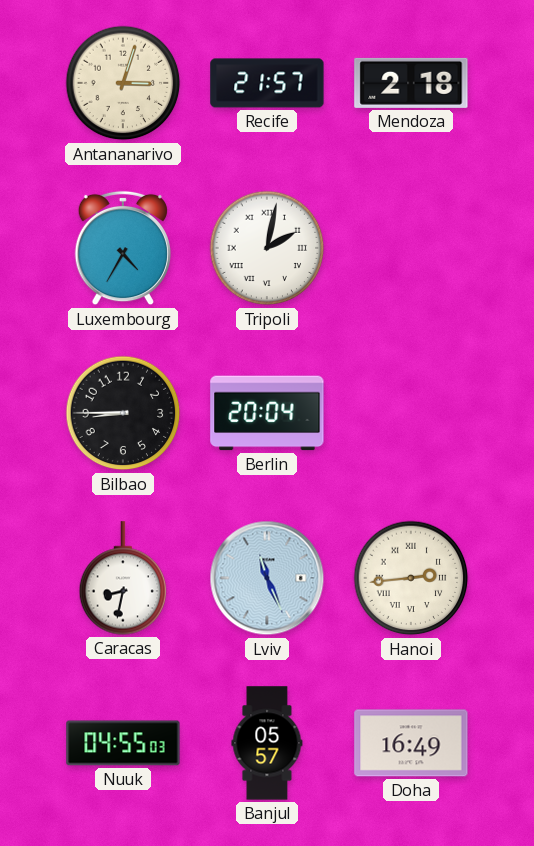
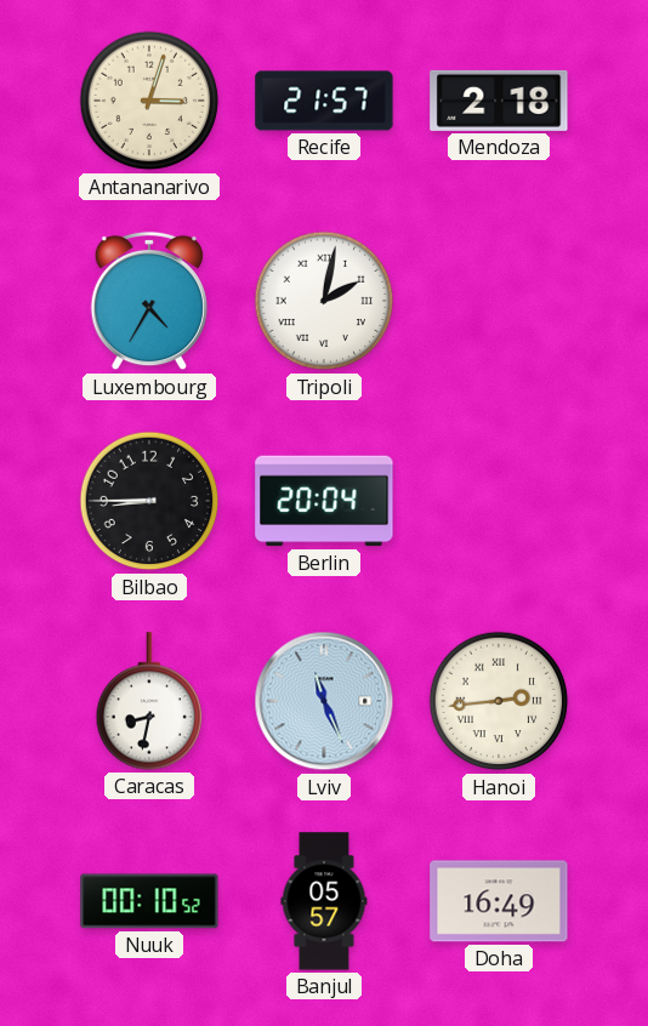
Nuuk: 04:55 -> 00:10 (149, 901)
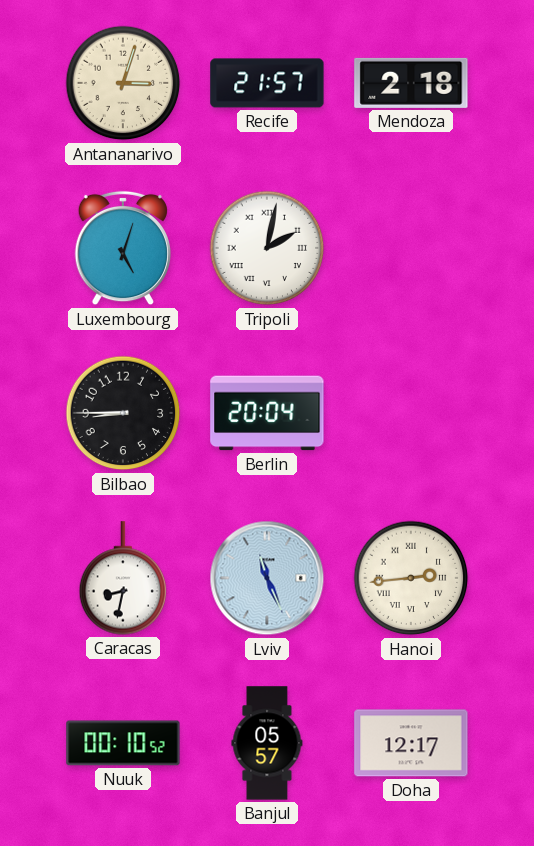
Luxembourg: 4:35 -> 5:03 (122, 248)
Doha: 16:49 -> 12:17 (411, 743)
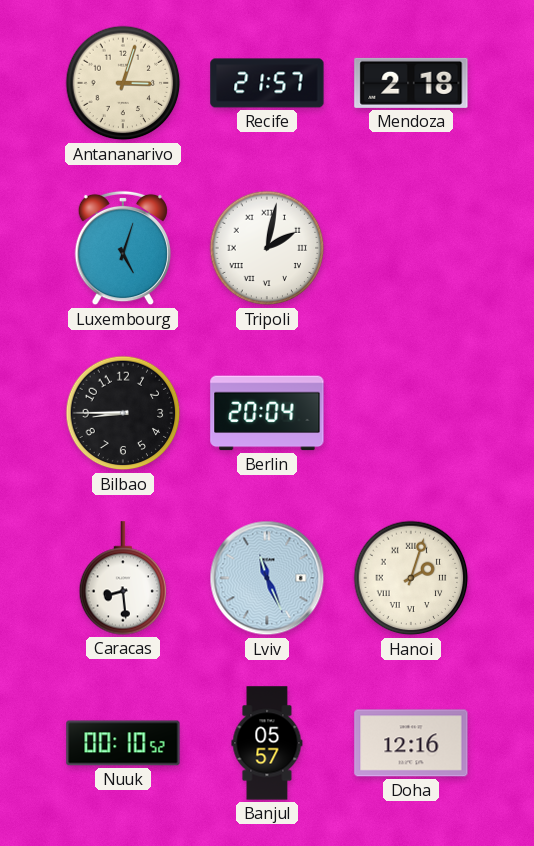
Caracas: 8:32 -> 8:29 (123, 578)
Hanoi: 2:44 -> 2:03 (411, 578)
Doha: 12:17 -> 12:16 (411, 743)
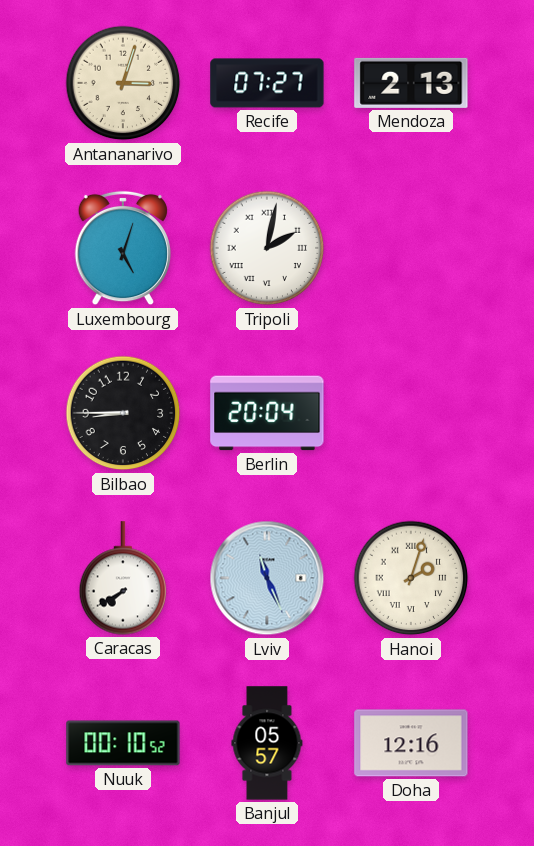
Recife: 21:57 -> 07:27 (267, 83)
Mendoza: 2:18 -> 2:13 (411, 83)
Caracas: 8:29 -> 7:40 (123, 578)
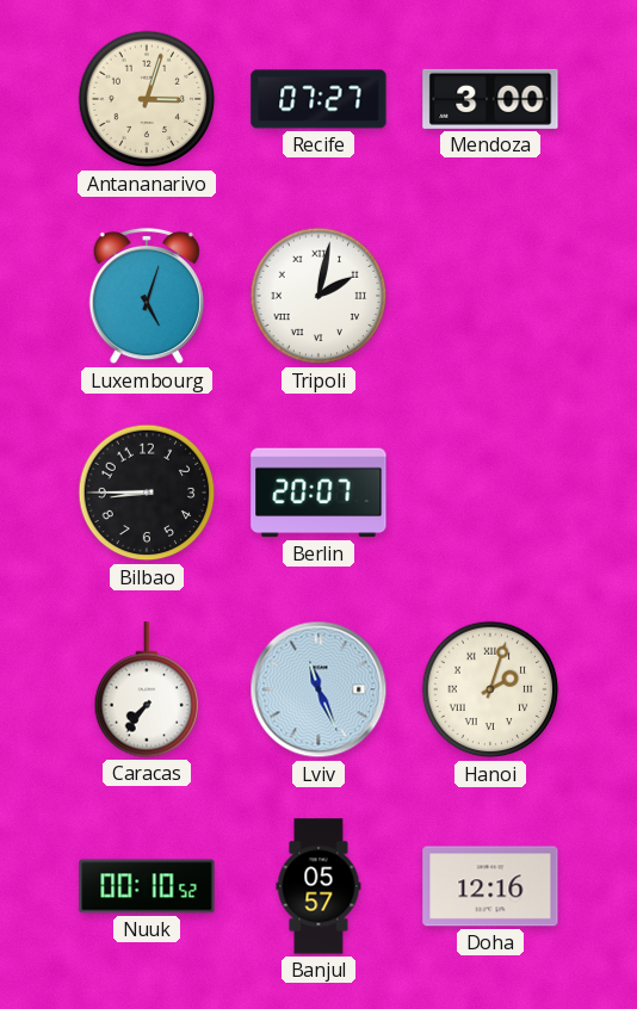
Mendoza: 2:13 -> 3:00 (490, 99)
Berlin: 20:04 -> 20:07 (318, 493)
Caracas: 7:40 -> 7:36 (147, 689)
